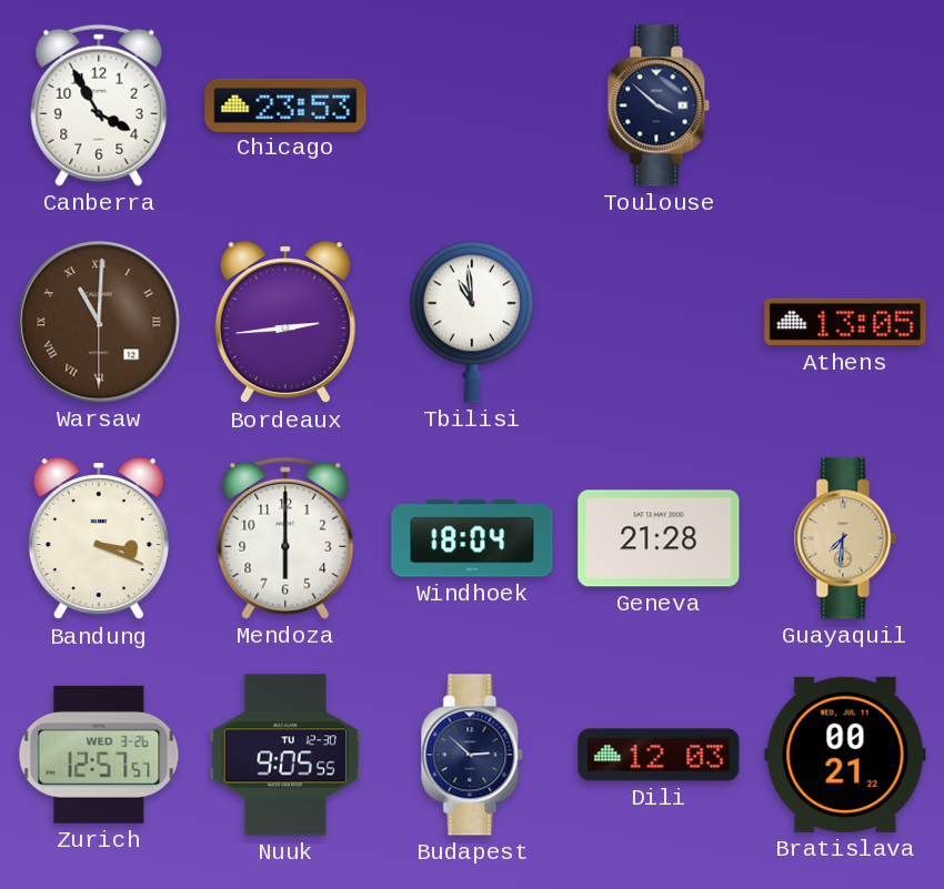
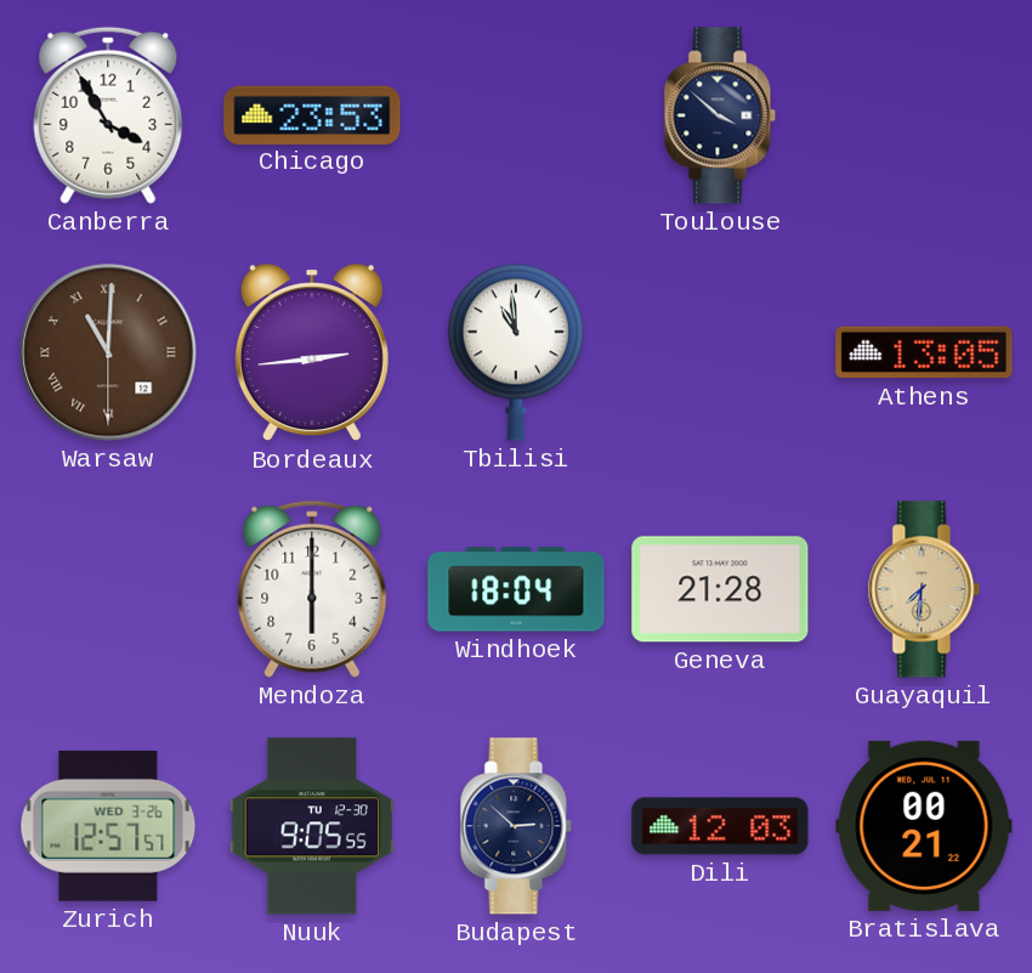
Bandung: 3:19 -> none (99, 539)
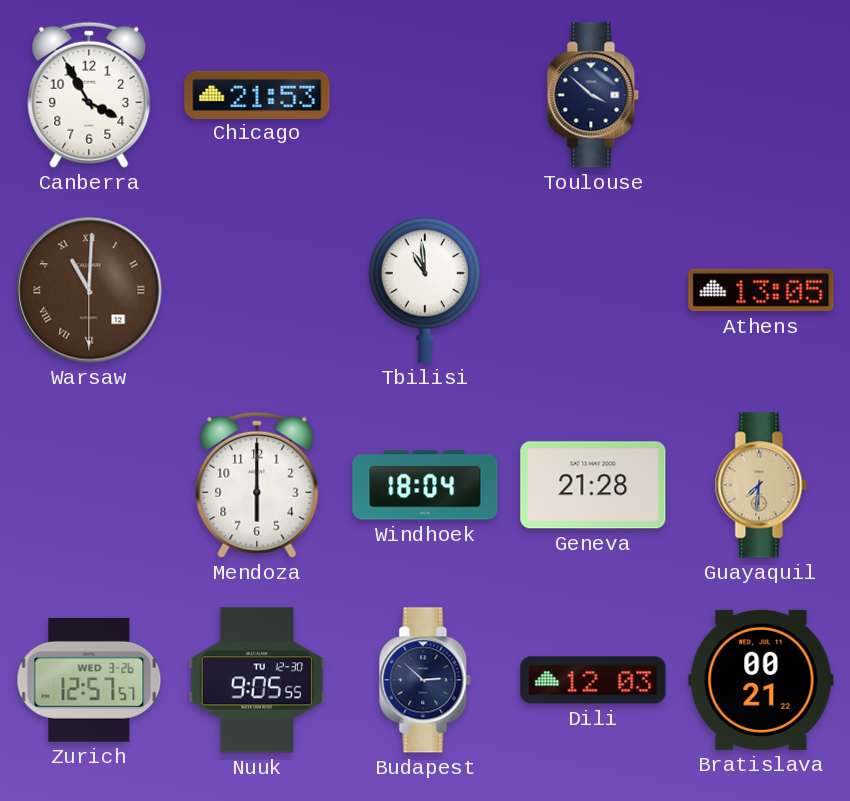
Chicago: 23:53 -> 21:53 (257, 94)
Bordeaux: 2:44 -> none (312, 353)
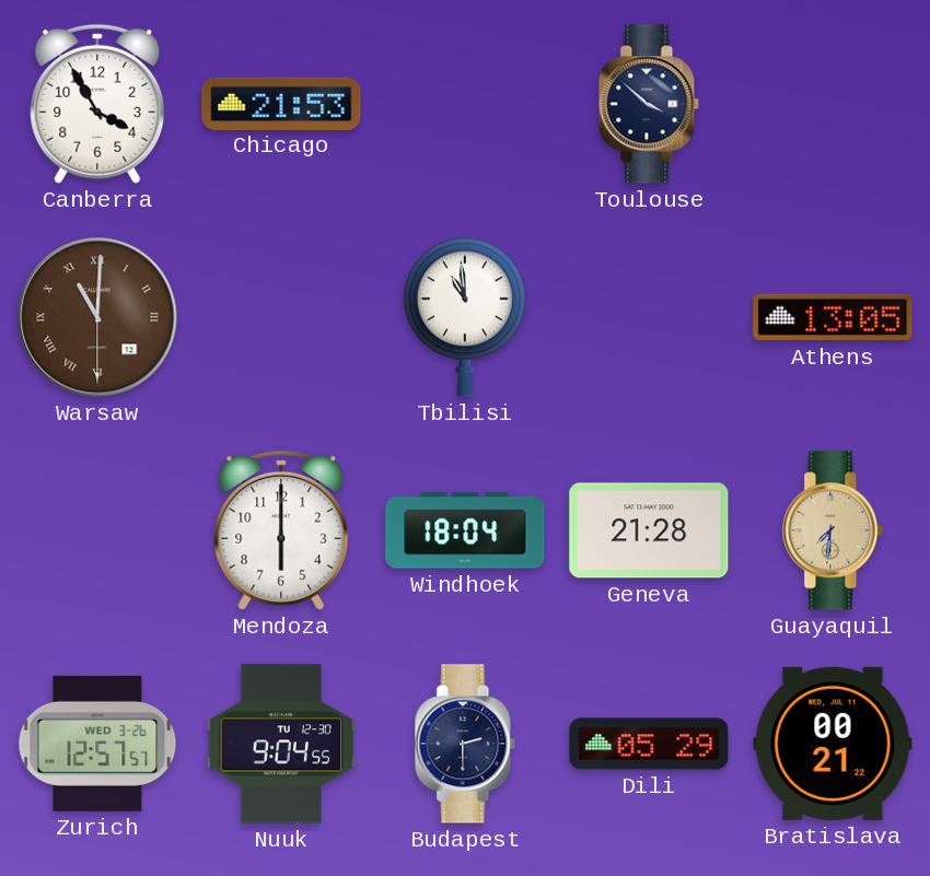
Nuuk: 9:05 -> 9:04 (281, 744)
Budapest: 2:52 -> 2:30 (465, 744)
Dili: 12:03 -> 05:29 (649, 744)
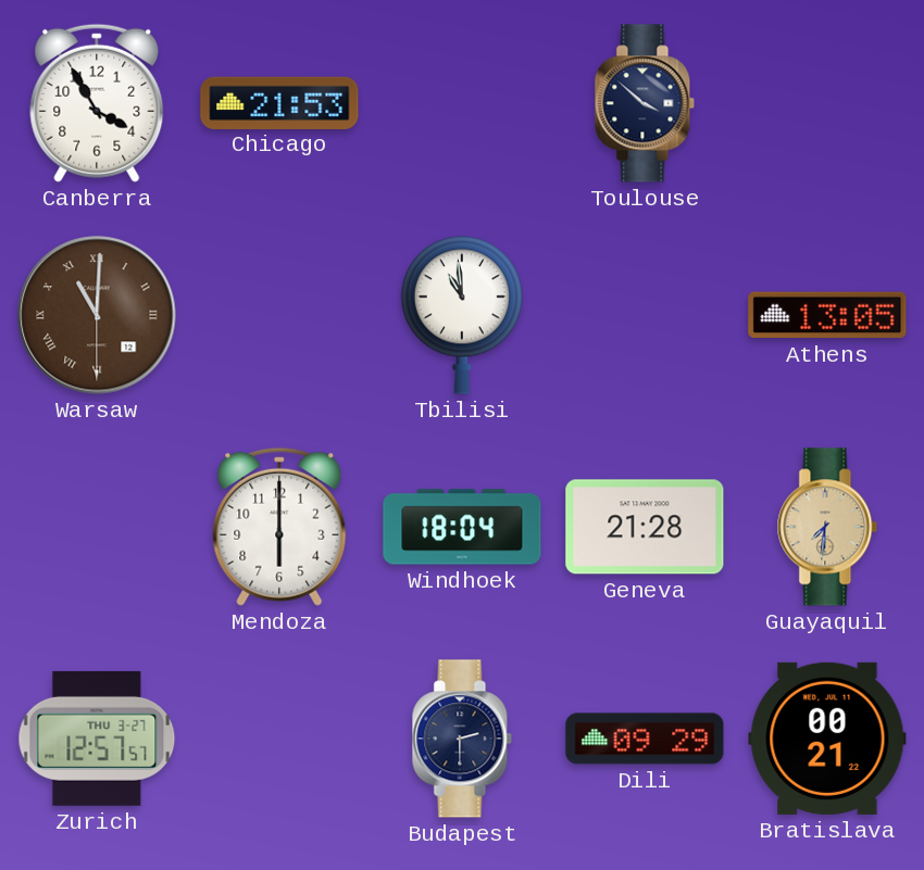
Zurich date: WED 3-26 -> THU 3-27 (97, 739)
Nuuk: 9:04 -> none (281, 744)
Dili: 05:29 -> 09:29 (645, 739)
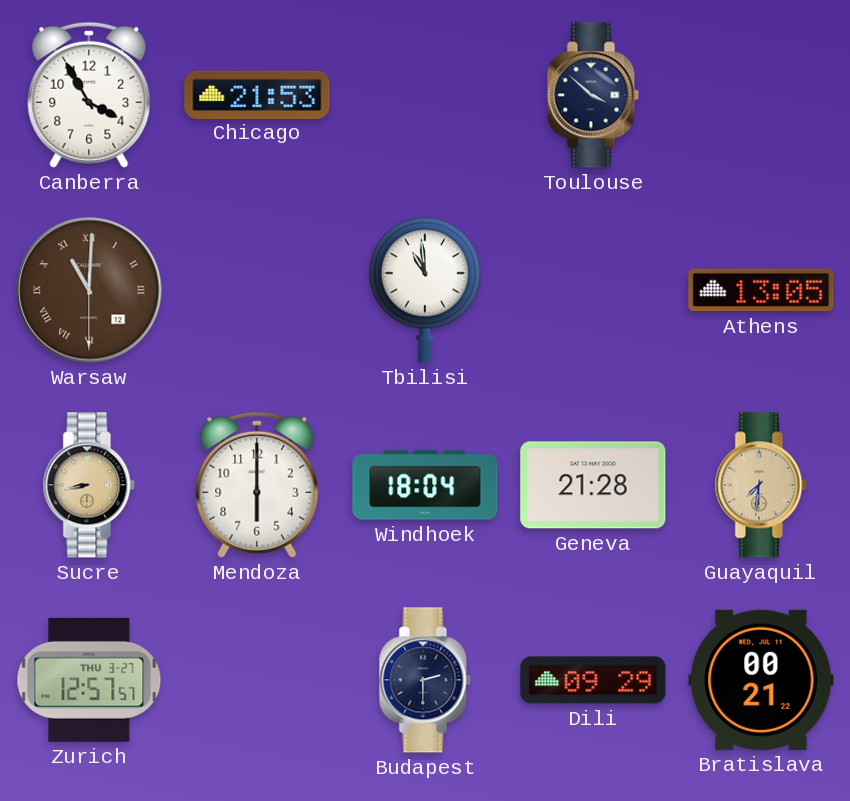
Sucre: none -> 8:43 (89, 485)
